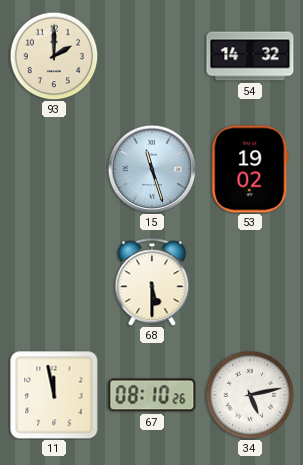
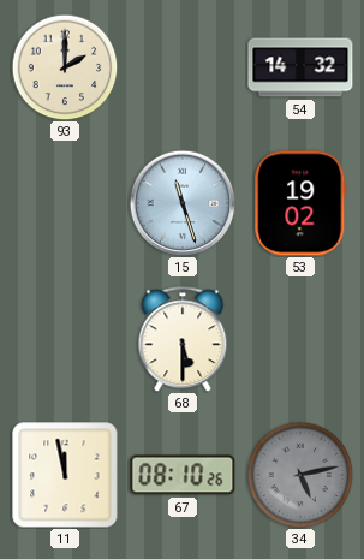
34 dial: white -> grey (300, 475)
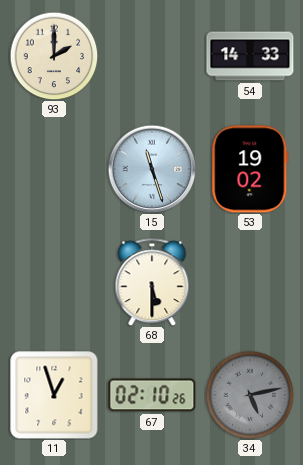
54: 14:32 -> 14:33 (250, 56)
11: 11:58 -> 12:57 (54, 395)
67: 08:10 -> 02:10 (152, 395)
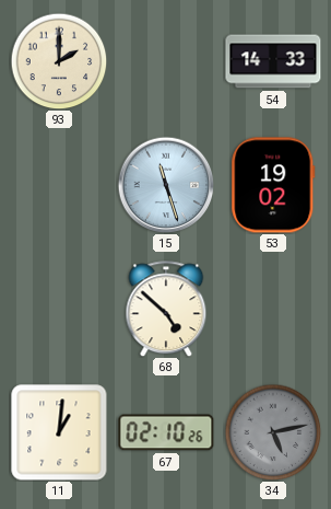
68: 5:30 -> 4:52 (166, 309)
11: 12:57 -> 1:01 (59, 432)
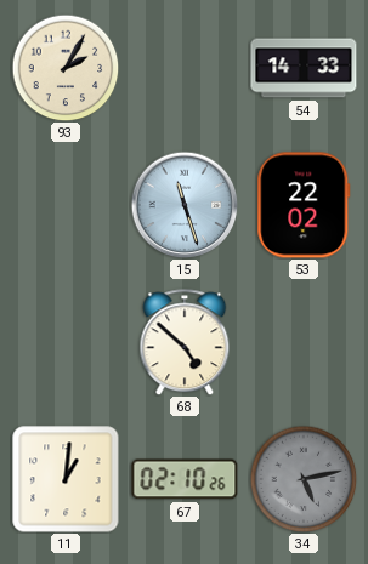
93: 2:00 -> 2:05 (66, 68)
53: 19:02 -> 22:02 (304, 205)
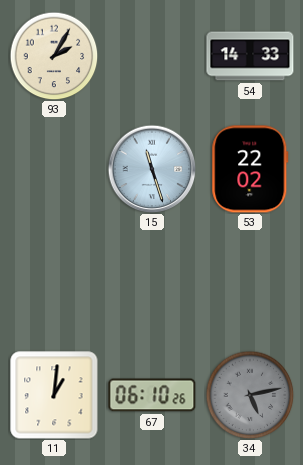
68: 4:52 -> none (185, 342)
67: 02:10 -> 06:10 (152, 395)
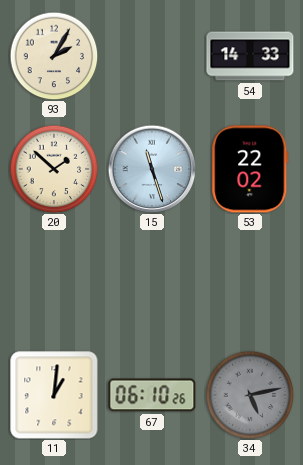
20: none -> 1:52 (54, 169)
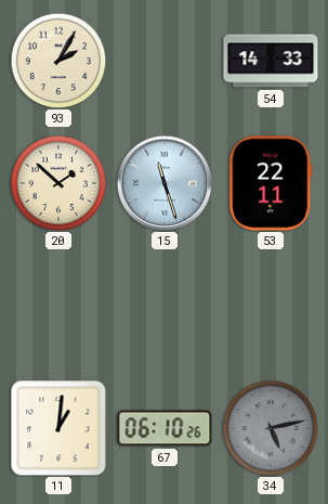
53: 22:02 -> 22:11 (271, 183)
